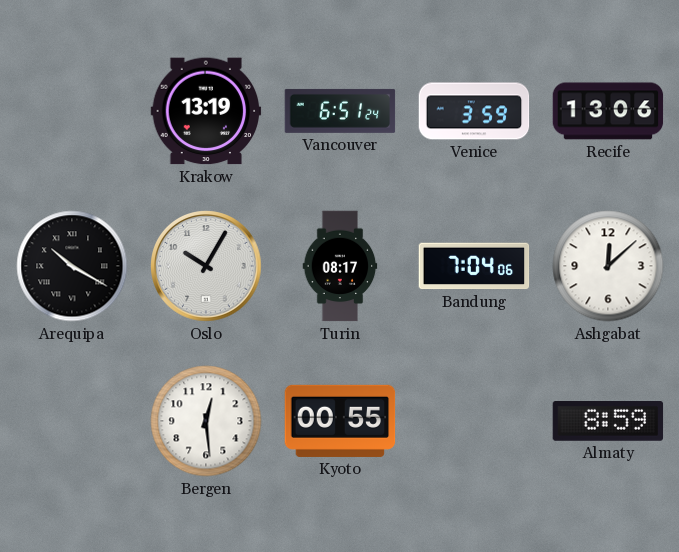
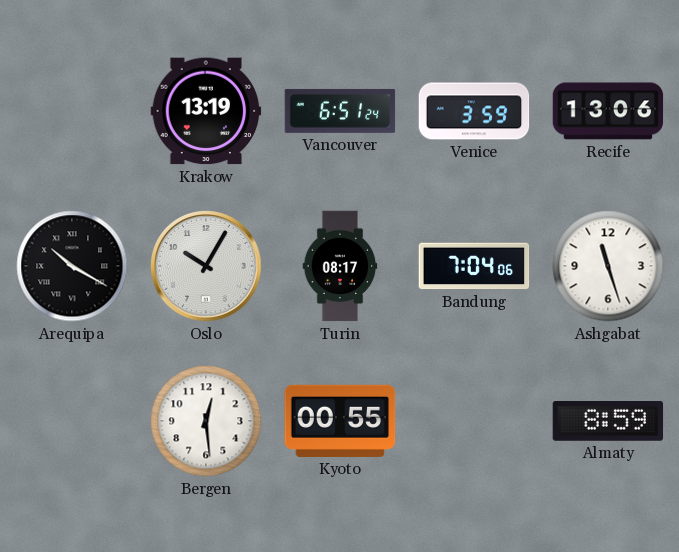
Ashgabat: 12:08 -> 11:27 (608, 266)
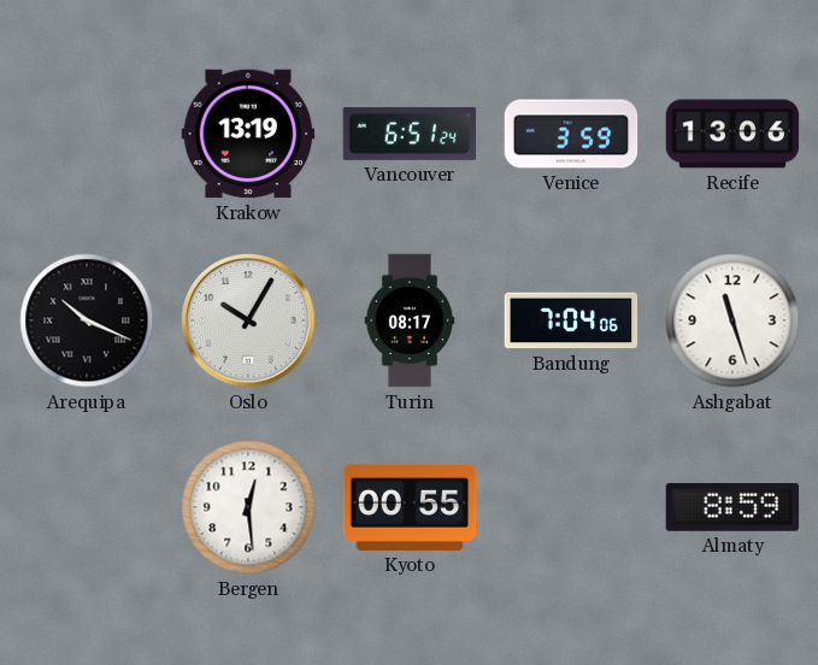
Arequipa: 10:20 -> 10:19 (87, 320)
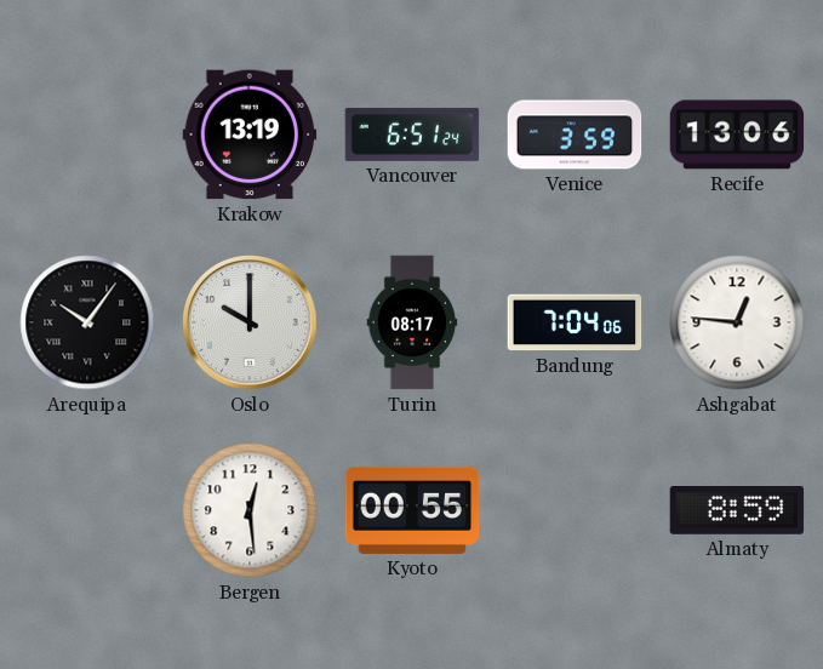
Arequipa: 10:19 -> 10:06 (87, 322)
Oslo: 10:05 -> 10:00 (250, 322)
Ashgabat: 11:27 -> 12:46 (737, 322)
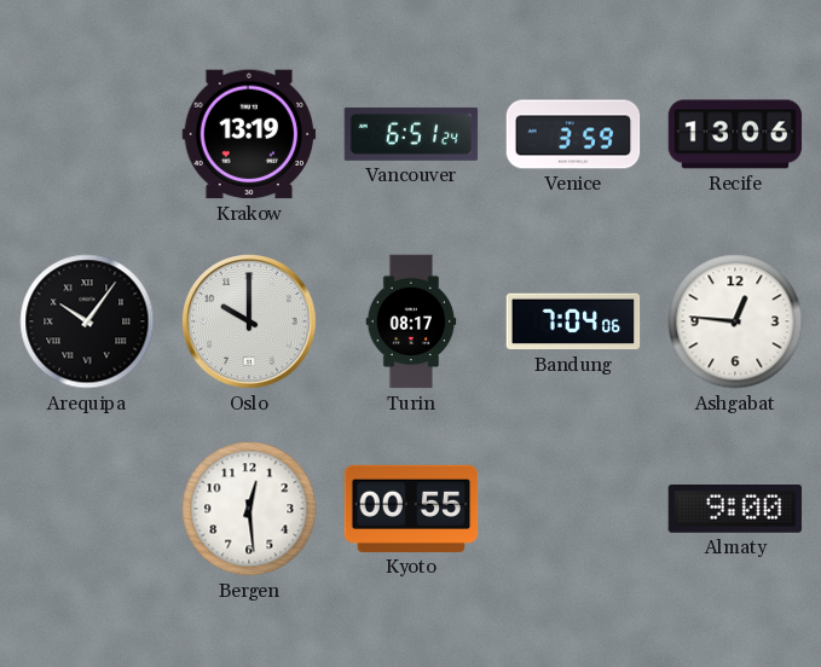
Almaty: 8:59 -> 9:00 (735, 510)
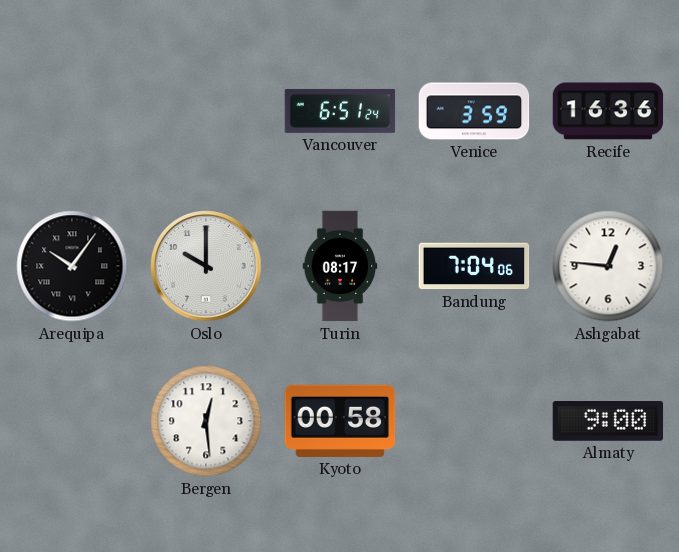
Krakow: 13:19 -> none (249, 134)
Recife: 13:06 -> 16:36 (608, 111)
Kyoto: 00:55 -> 00:58 (340, 421)
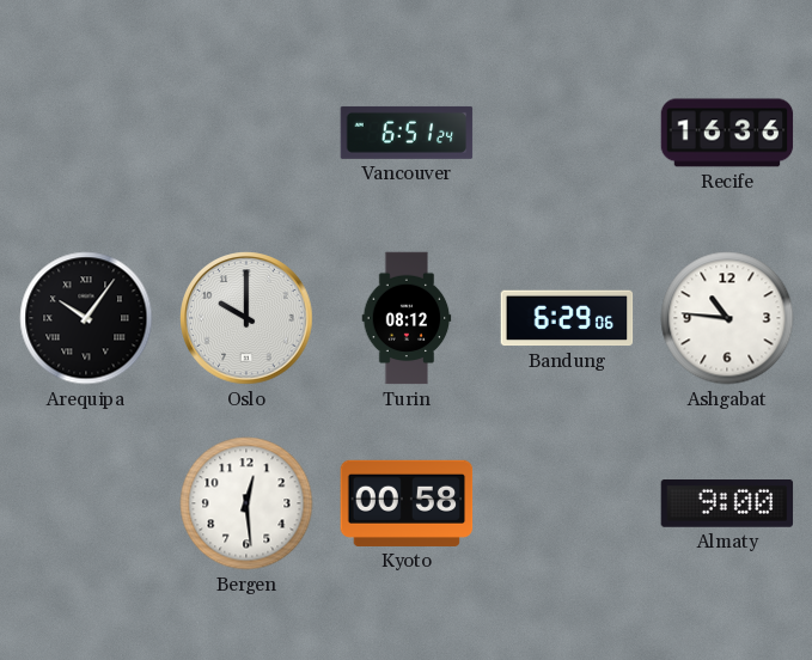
Venice: 3:59 -> none (474, 111)
Turin: 08:17 -> 08:12 (407, 318)
Bandung: 7:04 -> 6:29 (567, 318)
Ashgabat: 12:46 -> 10:46 (727, 318)
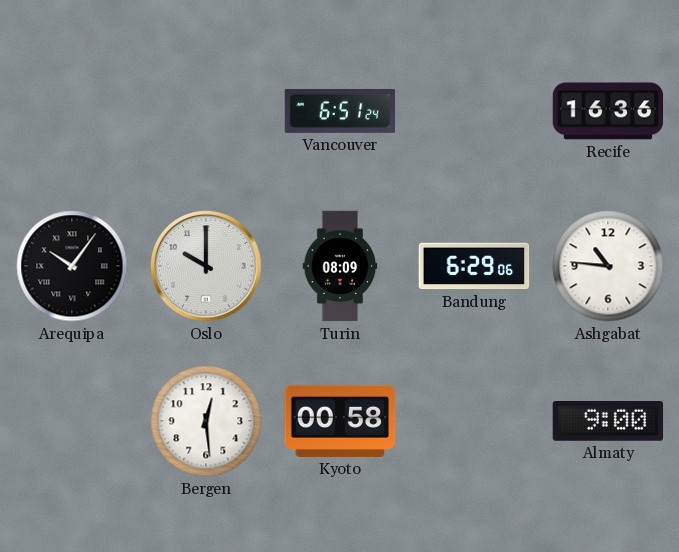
Turin: 08:12 -> 08:09 (340, 266)
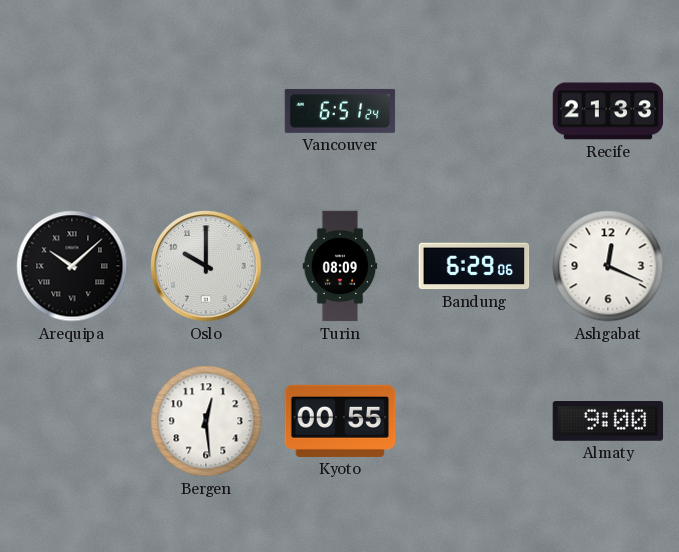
Recife: 16:36 -> 21:33 (608, 111)
Arequipa: 10:06 -> 10:08 (72, 266)
Ashgabat: 10:46 -> 12:19 (608, 266)
Kyoto: 00:58 -> 00:55 (340, 421)
